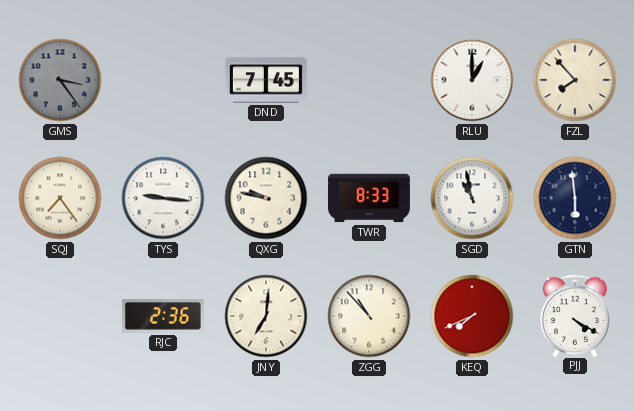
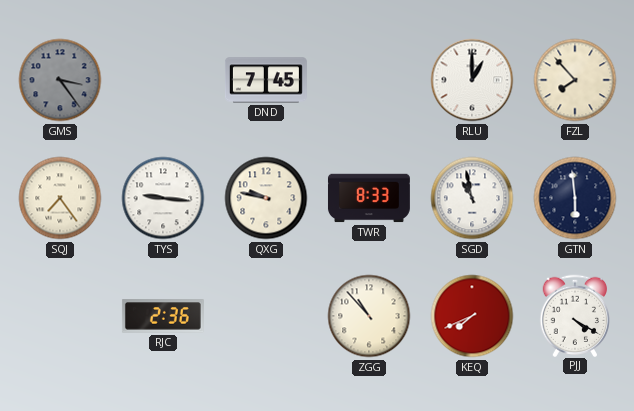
JNY: 7:01 -> none (266, 316)
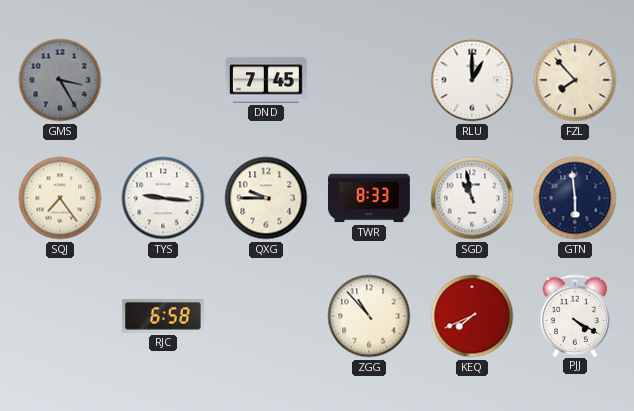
GMS: 3:24 -> 3:25 (60, 80)
QXG: 9:47 -> 9:45 (266, 198)
RJC: 2:36 -> 6:58 (163, 316)
